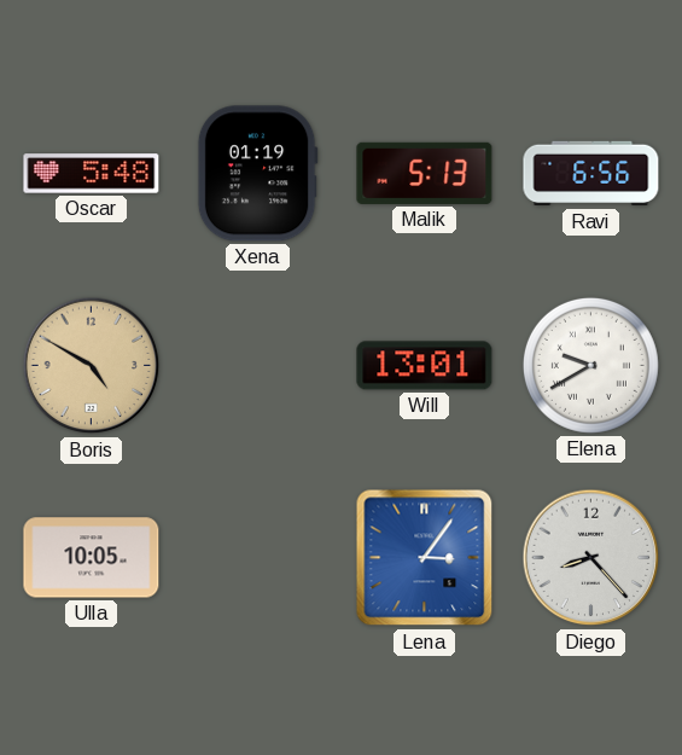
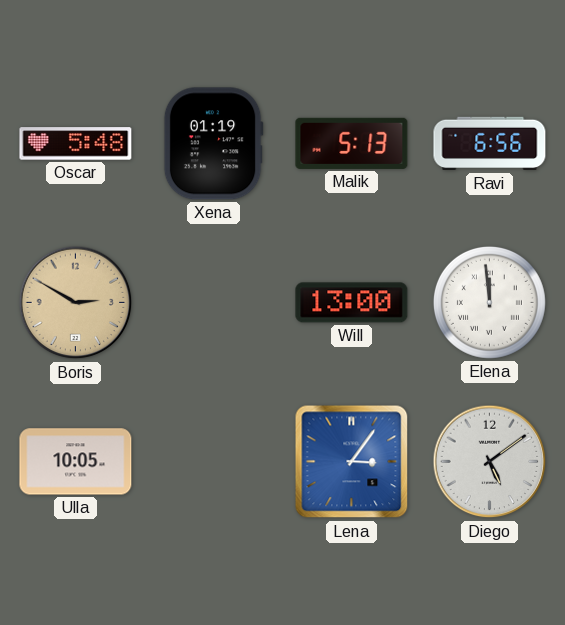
Boris: 4:50 -> 2:50 (76, 303)
Will: 13:01 -> 13:00 (352, 303)
Elena: 9:40 -> 11:59 (489, 302)
Diego: 8:23 -> 5:09 (490, 462)
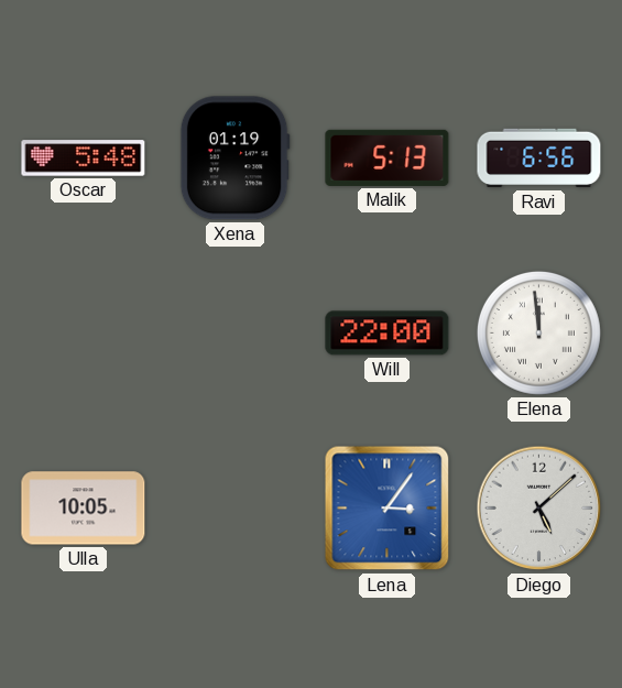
Boris: 2:50 -> none (76, 303)
Will: 13:00 -> 22:00 (388, 334)
Diego: 5:09 -> 5:08 (539, 509)
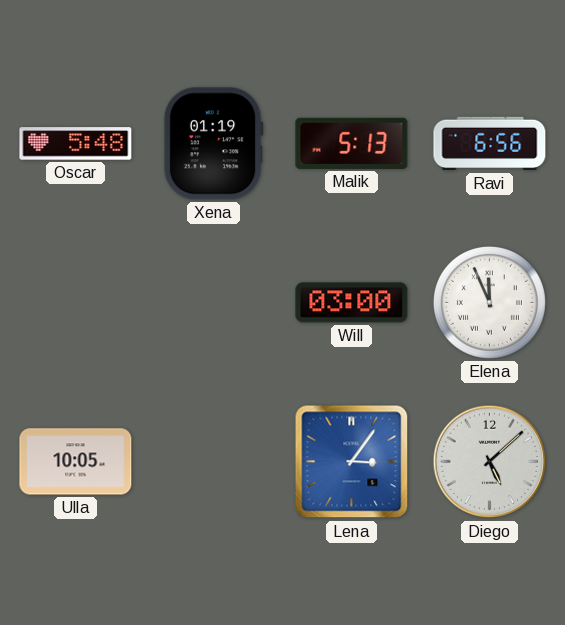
Will: 22:00 -> 03:00 (352, 303)
Elena: 11:59 -> 11:56 (489, 302)
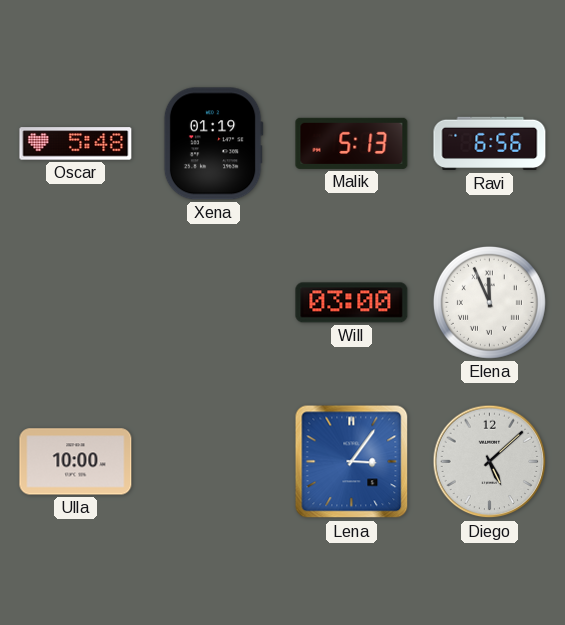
Ulla: 10:05 -> 10:00 (76, 462)
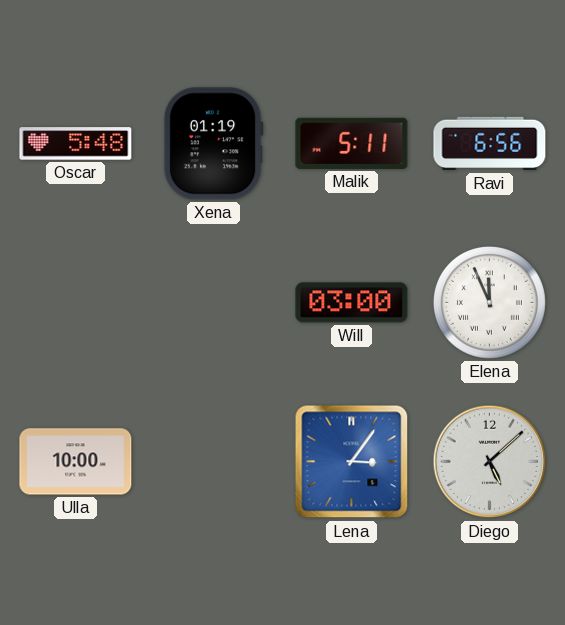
Malik: 5:13 -> 5:11 (352, 143)
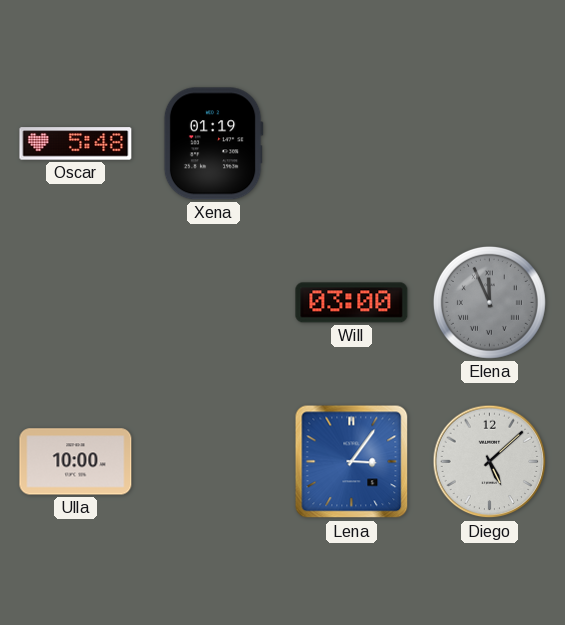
Malik: 5:11 -> none (352, 143)
Ravi: 6:56 -> none (490, 144)
Elena dial: white -> grey (489, 302)
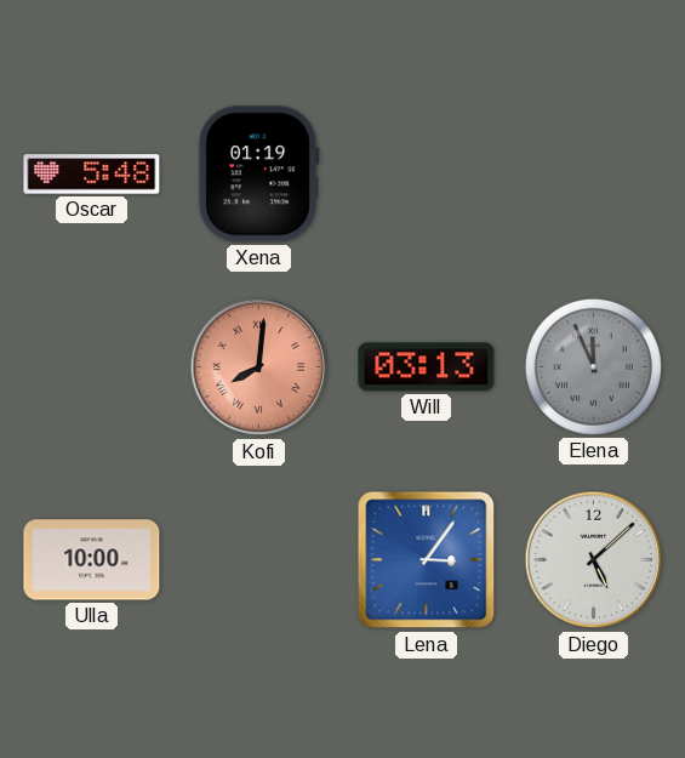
Kofi: none -> 8:01 (259, 367)
Will: 03:00 -> 03:13 (427, 367)
